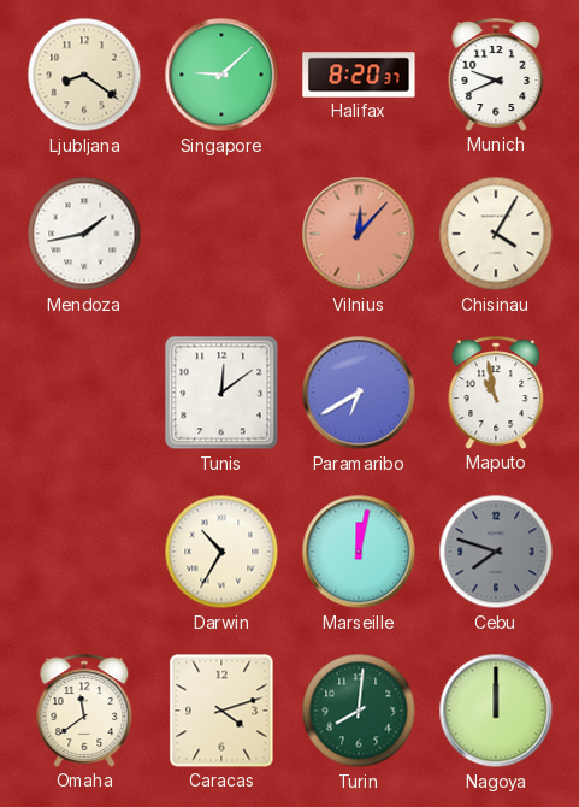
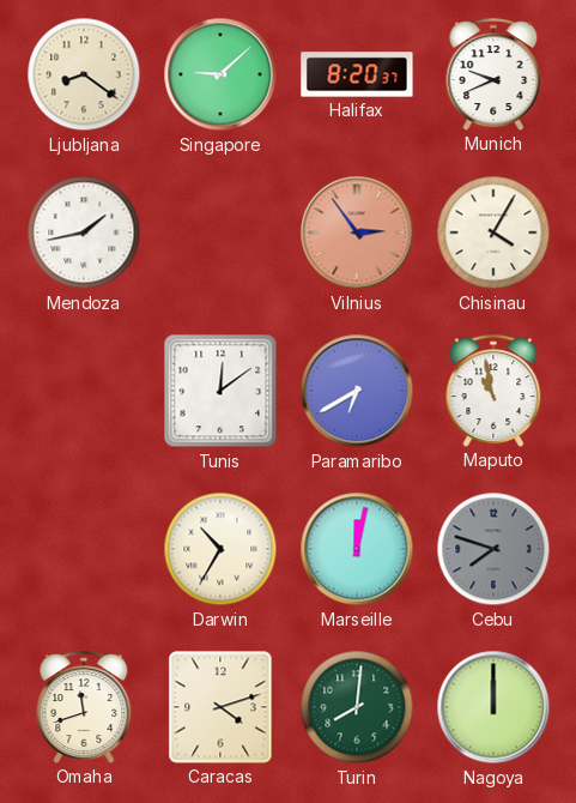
Vilnius: 12:07 -> 2:54 (357, 233)
Omaha: 11:39 -> 11:42 (84, 707)
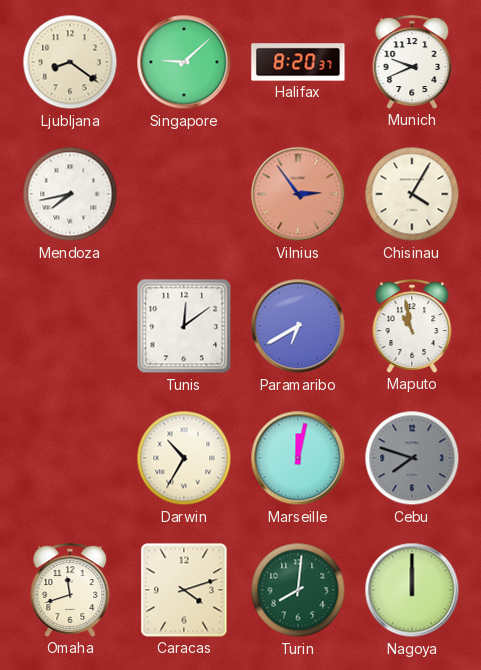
Mendoza: 1:43 -> 7:43 (70, 194)
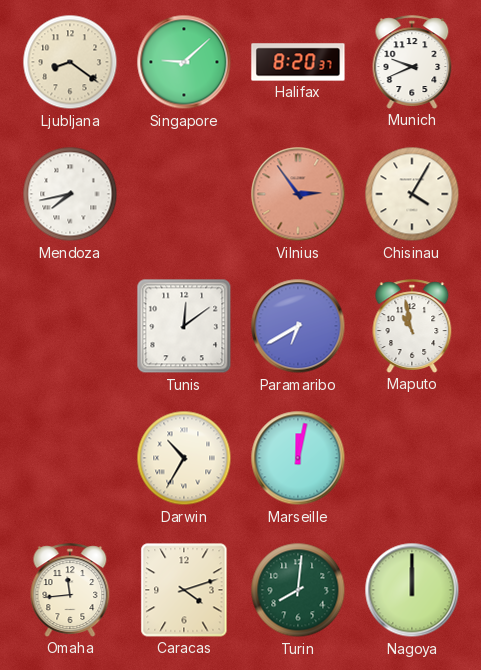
Cebu: 7:48 -> none (412, 458)
Omaha: 11:42 -> 11:44 (70, 590)
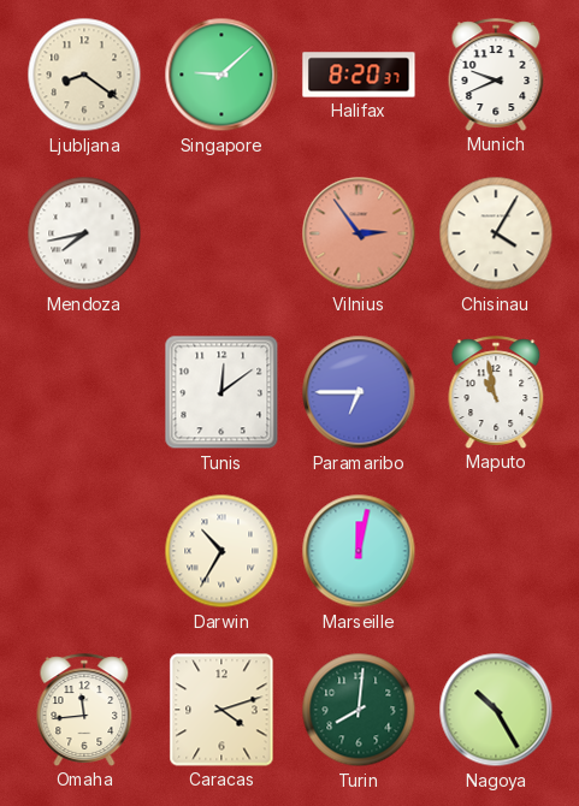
Paramaribo: 6:40 -> 6:45 (359, 392)
Nagoya: 12:00 -> 10:25 (496, 710)
